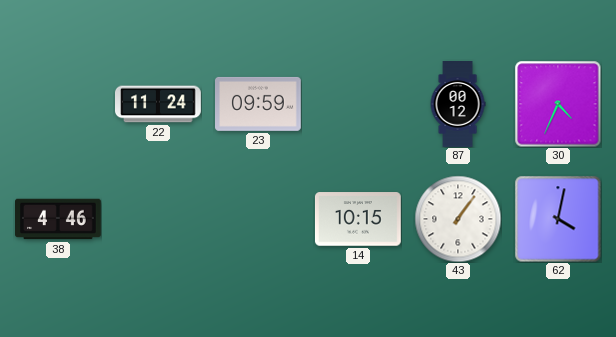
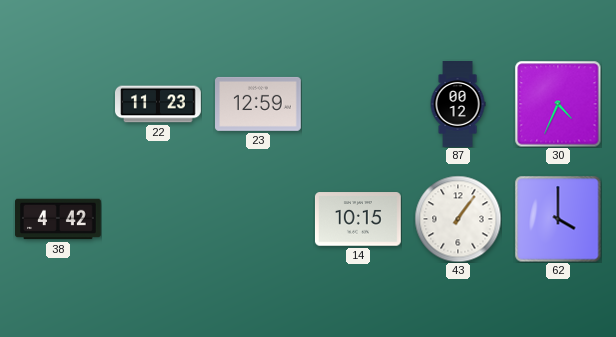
22: 11:24 -> 11:23 (159, 104)
23: 09:59 -> 12:59 (259, 104)
38: 4:46 -> 4:42 (59, 219)
62: 4:02 -> 4:00 (558, 219)
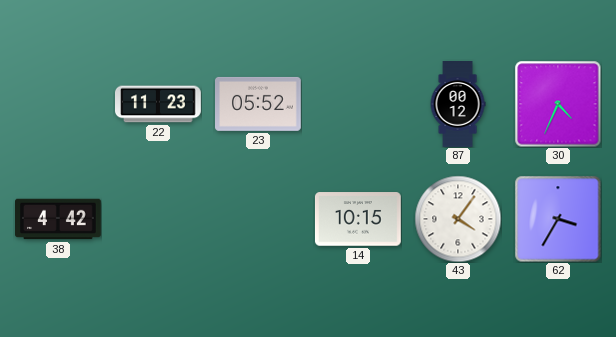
23: 12:59 -> 05:52 (259, 104)
43: 1:06 -> 4:06 (458, 219)
62: 4:00 -> 3:35 (558, 219)
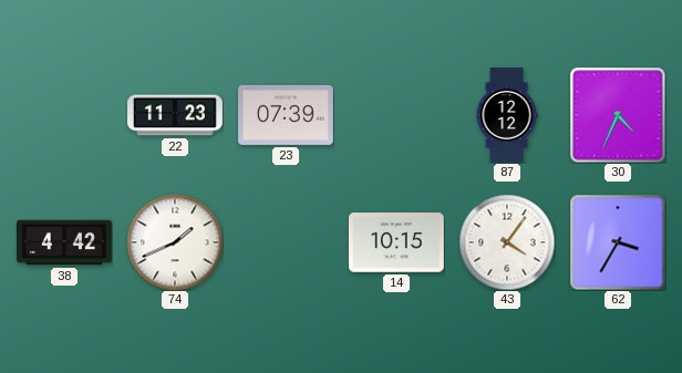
23: 05:52 -> 07:39 (287, 115)
87: 00:12 -> 12:12 (507, 116)
74: none -> 1:41 (175, 242)
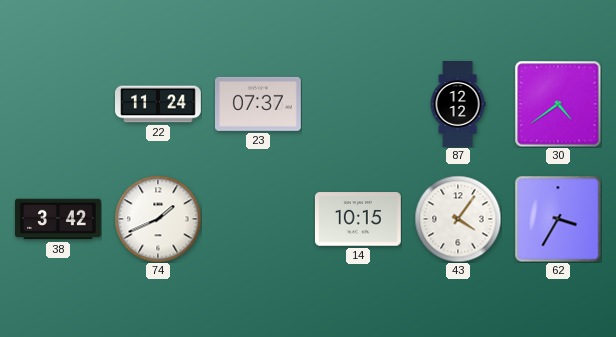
22: 11:23 -> 11:24 (159, 104)
23: 07:39 -> 07:37 (259, 104)
30: 4:34 -> 4:39 (558, 104)
38: 4:42 -> 3:42 (59, 219)
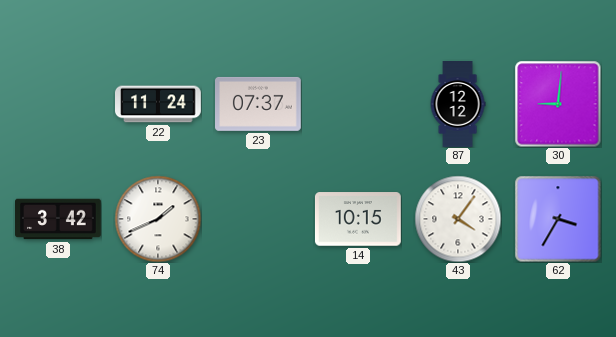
30: 4:39 -> 9:01 (558, 104)
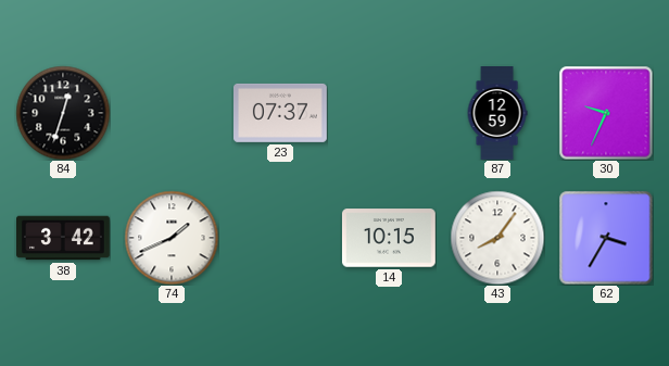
84: none -> 12:33 (63, 113)
22: 11:24 -> none (159, 104)
87: 12:12 -> 12:59 (497, 114)
30: 9:01 -> 9:34 (606, 113)
43: 4:06 -> 8:06 (497, 238)
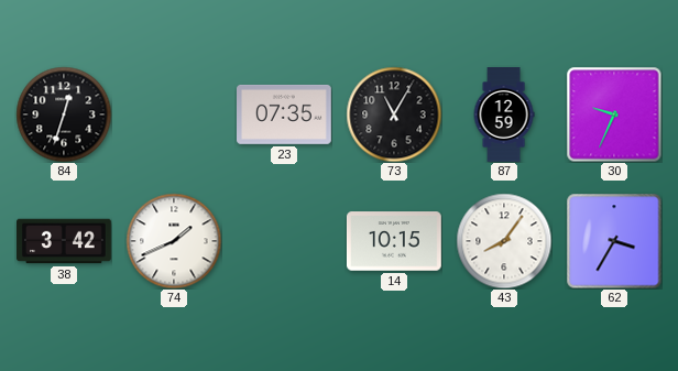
23: 07:37 -> 07:35 (285, 114)
73: none -> 11:05 (394, 114)
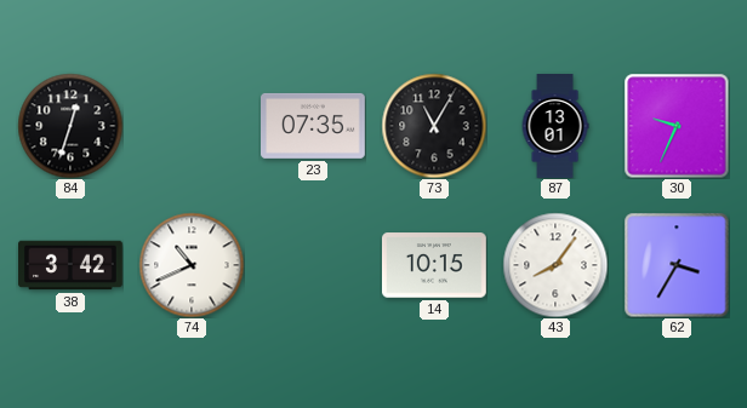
87: 12:59 -> 13:01 (555, 127)
74: 1:41 -> 10:41 (192, 265)
